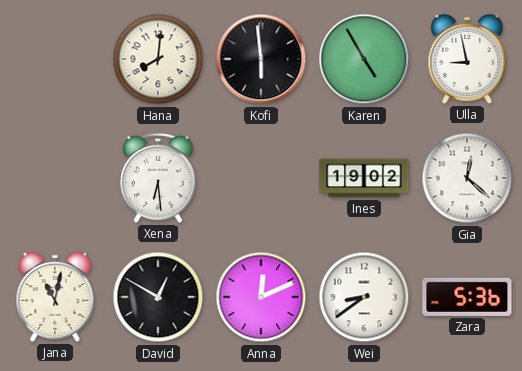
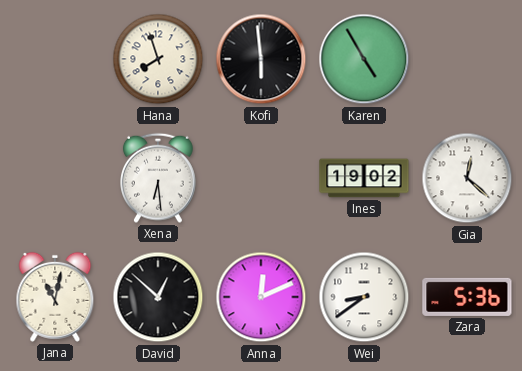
Hana: 8:01 -> 7:57 (158, 59)
Ulla: 8:58 -> none (467, 59)
David: 12:50 -> 12:52 (158, 297)
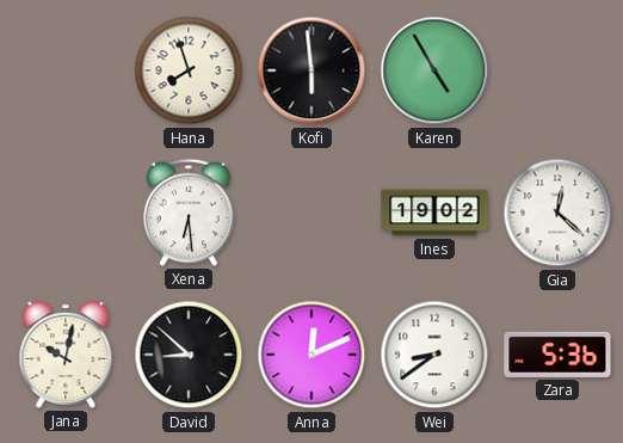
Jana: 11:02 -> 10:02 (66, 355)
David: 12:52 -> 8:52 (189, 355)
